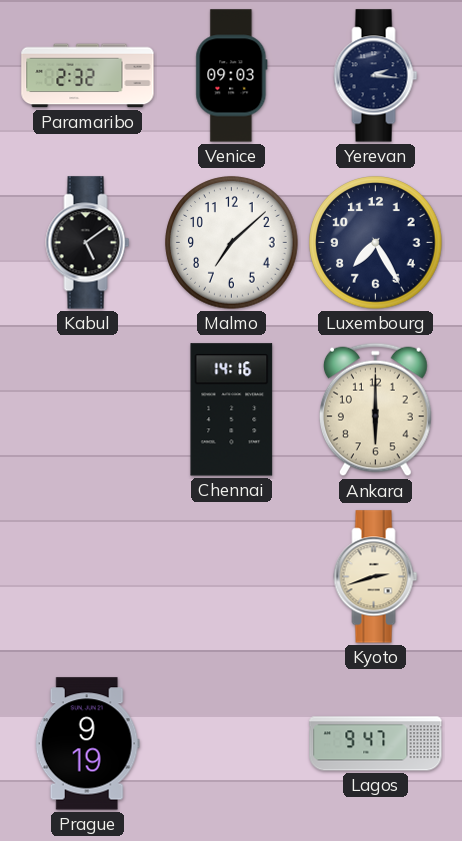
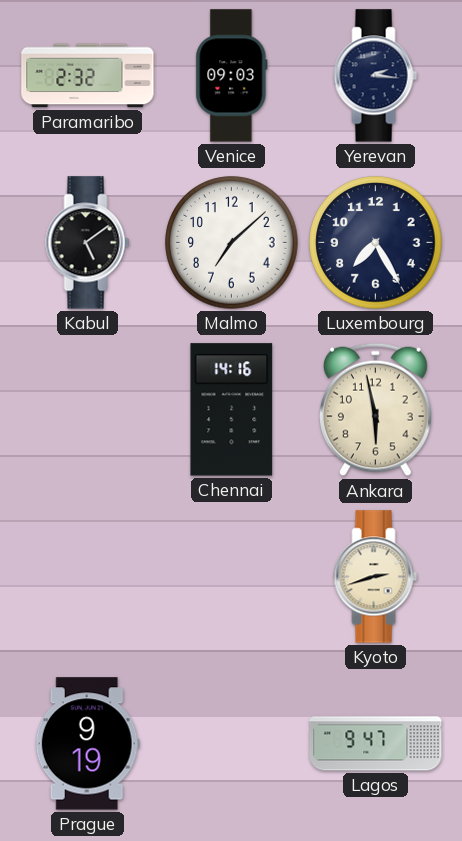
Ankara: 6:00 -> 5:58 (375, 410)
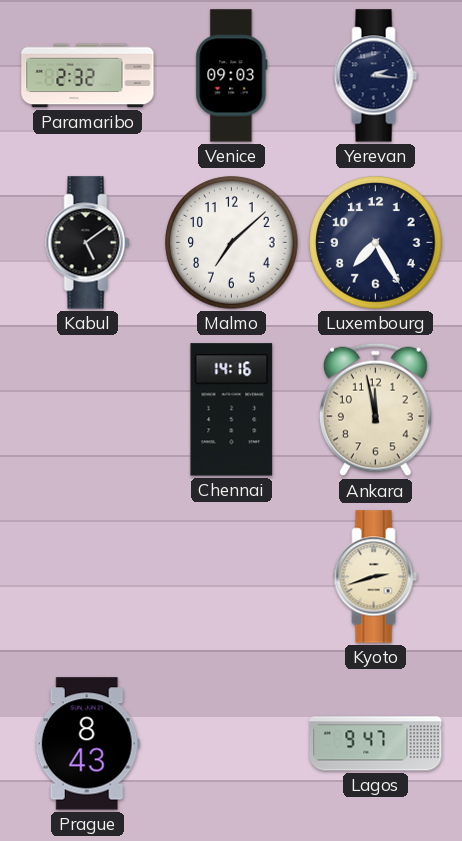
Ankara: 5:58 -> 11:58 (375, 410)
Prague: 9:19 -> 8:43 (87, 744)
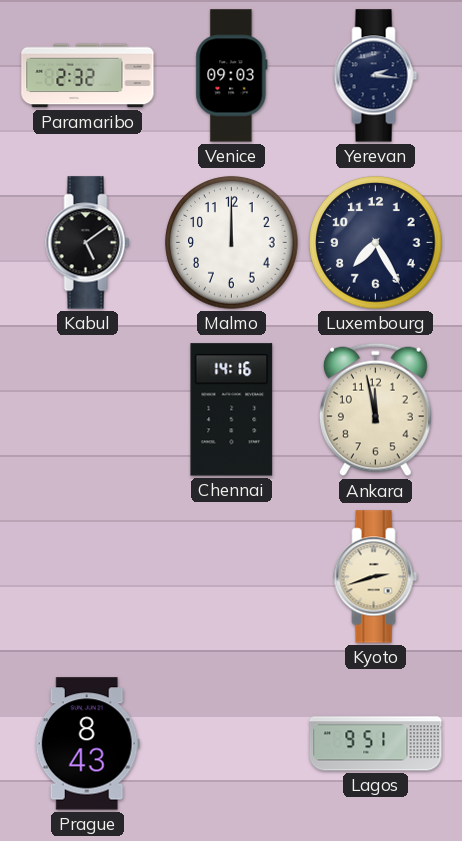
Malmo: 7:08 -> 12:00 (232, 243)
Lagos: 9:47 -> 9:51 (376, 744)
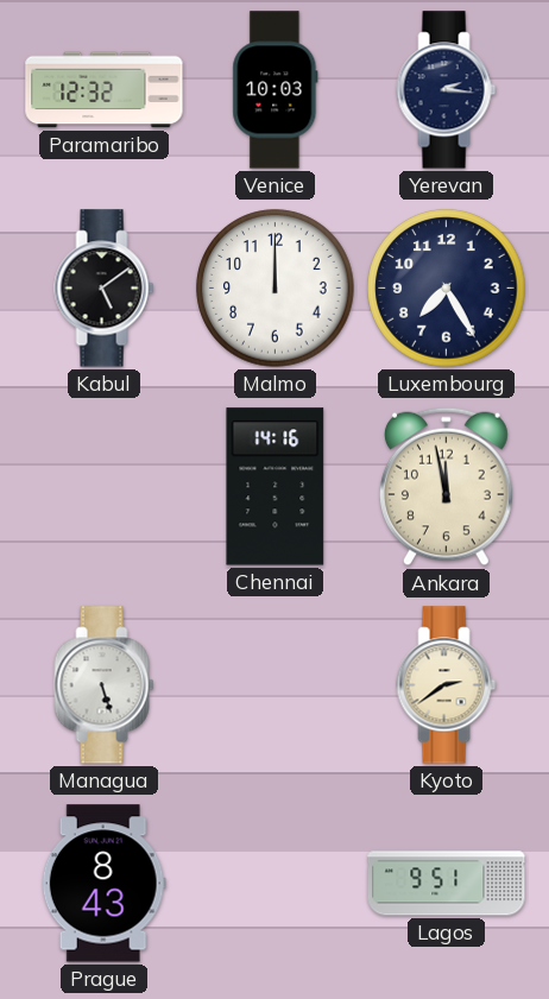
Paramaribo: 2:32 -> 12:32 (105, 90)
Venice: 09:03 -> 10:03 (276, 90)
Managua: none -> 5:27 (105, 685)
Kyoto: 2:42 -> 2:39 (447, 685)
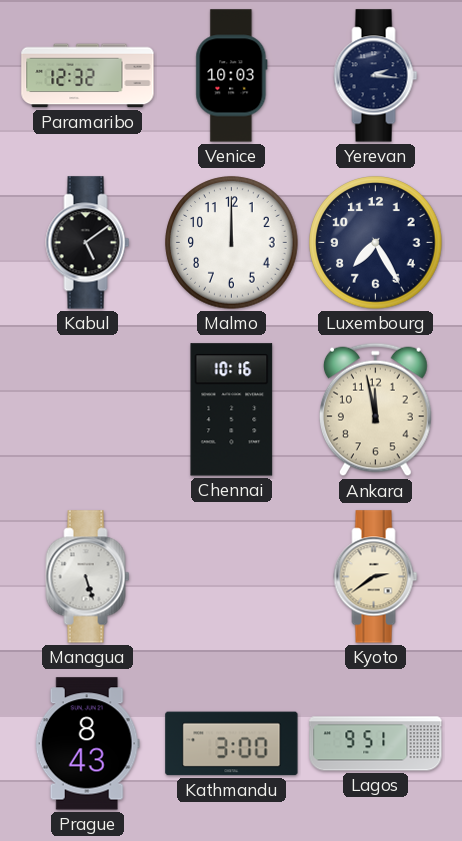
Chennai: 14:16 -> 10:16 (232, 410)
Kathmandu: none -> 3:00 (232, 744)
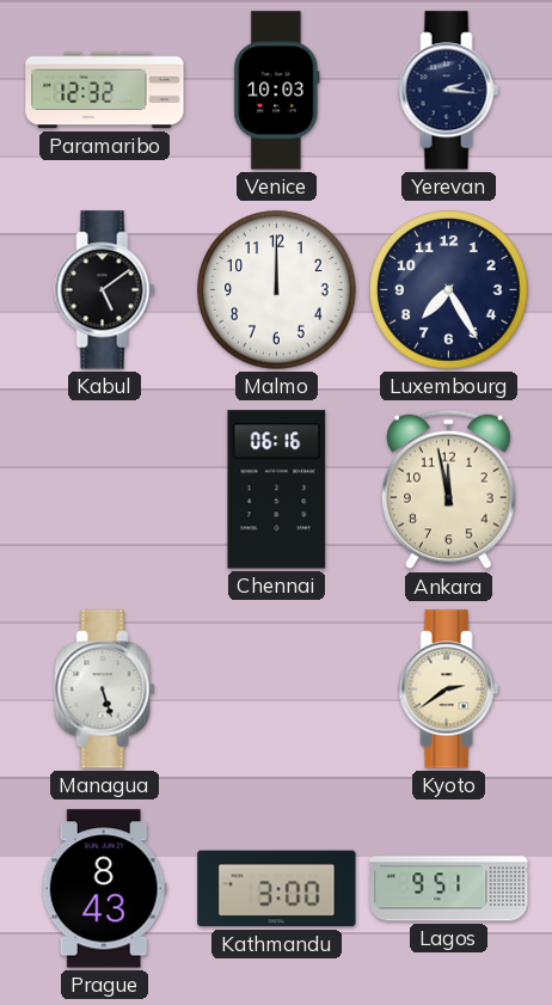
Chennai: 10:16 -> 06:16 (277, 490)
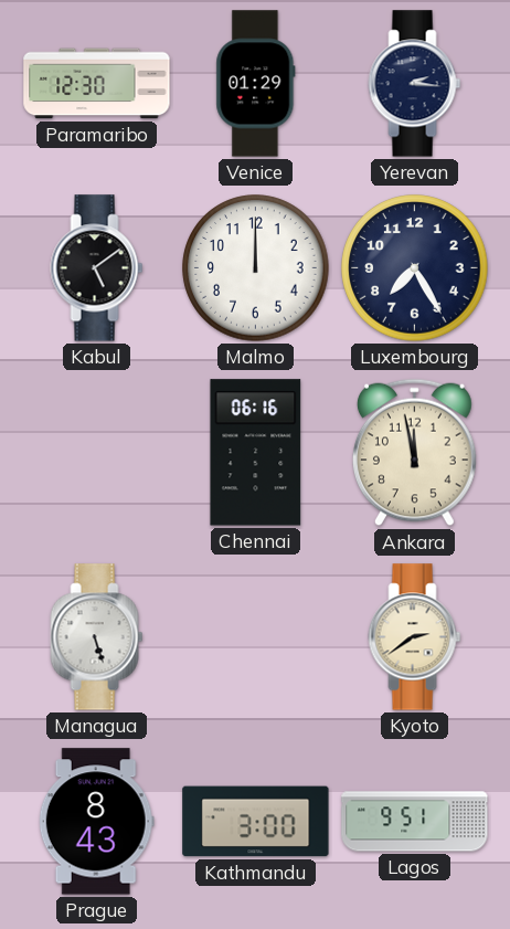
Paramaribo: 12:32 -> 12:30 (97, 84)
Venice: 10:03 -> 01:29 (256, 84)
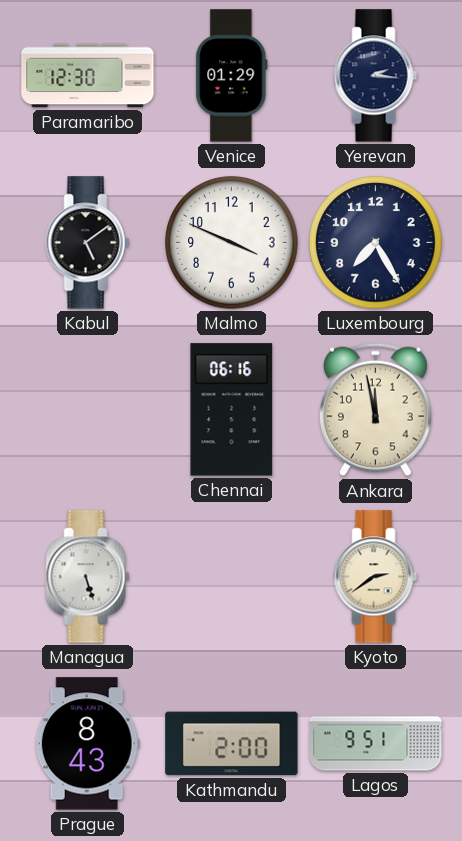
Malmo: 12:00 -> 3:49 (232, 243)
Kathmandu: 3:00 -> 2:00 (232, 744)
